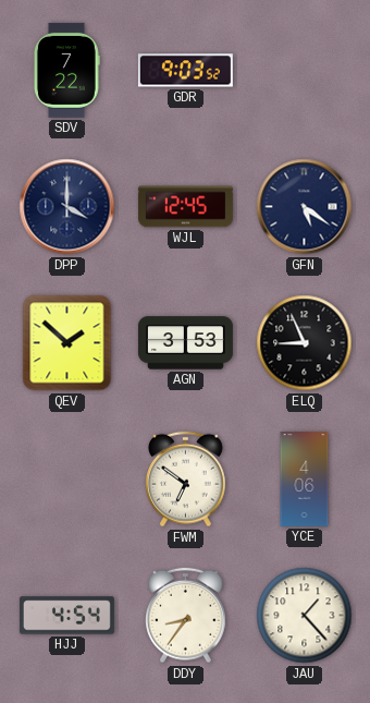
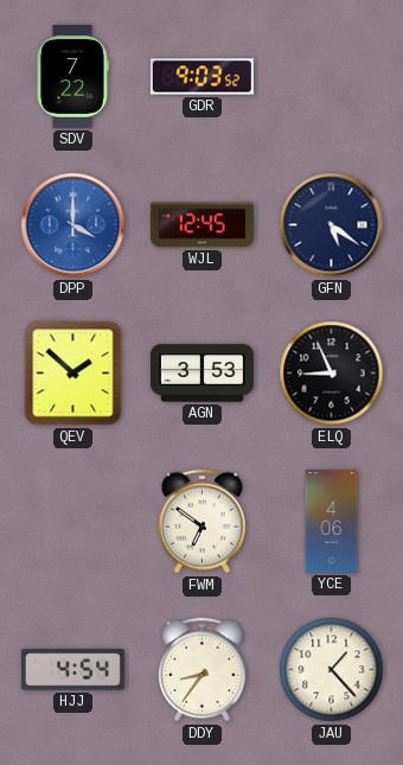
DPP dial: navy -> blue (73, 225)
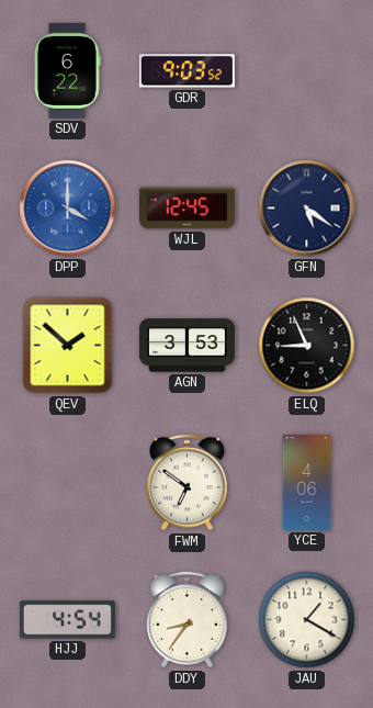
SDV: 7:22 -> 6:22 (67, 70)
JAU: 1:23 -> 1:20 (307, 620)
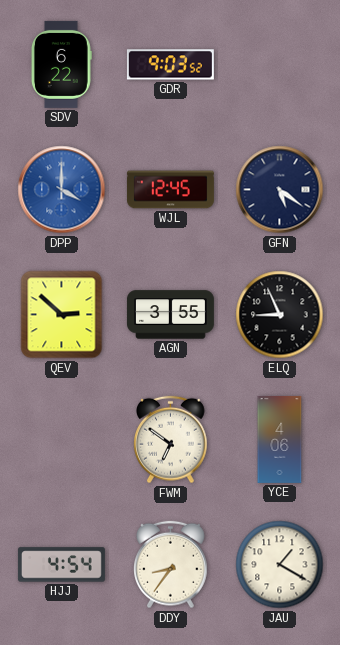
QEV: 1:52 -> 2:52 (62, 315)
AGN: 3:53 -> 3:55 (170, 315)
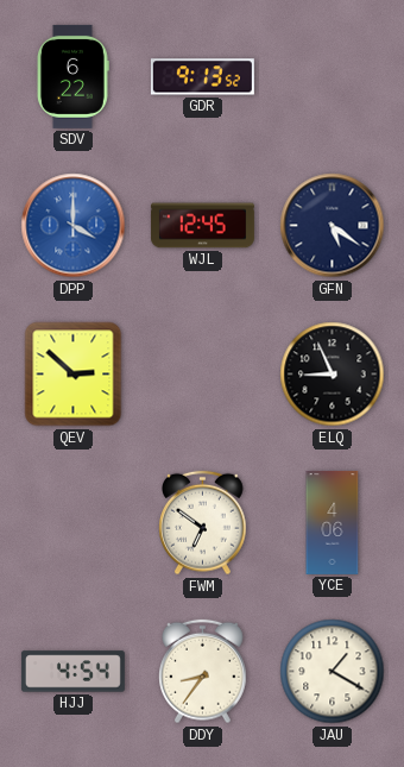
GDR: 9:03 -> 9:13 (202, 77)
AGN: 3:55 -> none (170, 315)
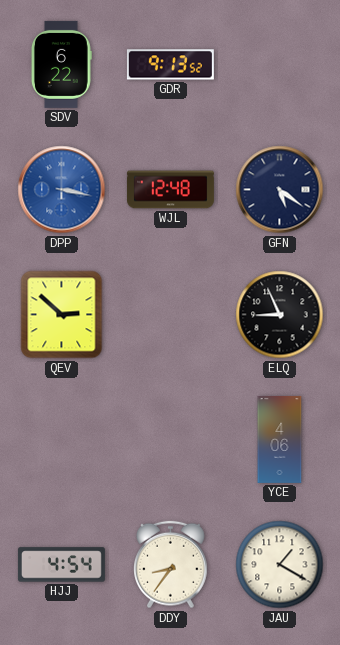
DPP: 4:00 -> 3:17 (62, 190)
WJL: 12:45 -> 12:48 (170, 190)
FWM: 6:51 -> none (203, 523)
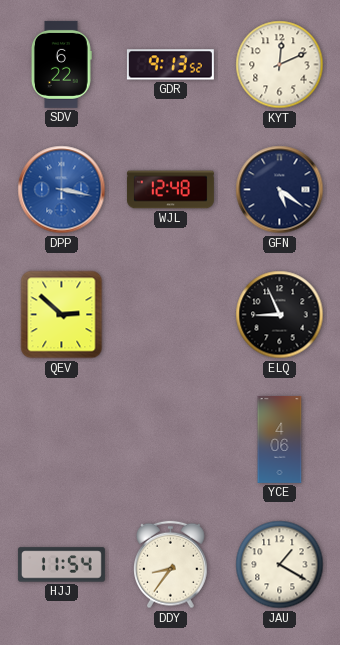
KYT: none -> 12:11 (280, 65)
HJJ: 4:54 -> 11:54 (61, 565)
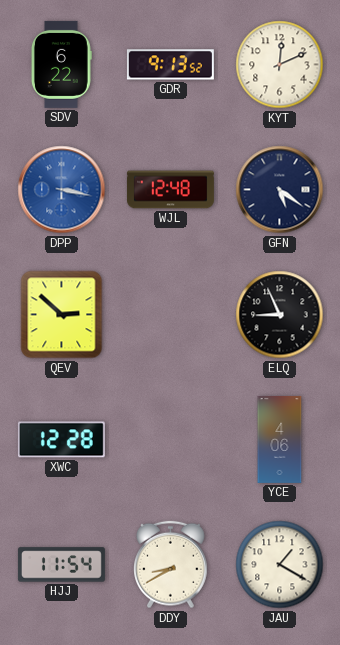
XWC: none -> 12:28 (61, 440)
DDY: 8:36 -> 8:40 (171, 565)
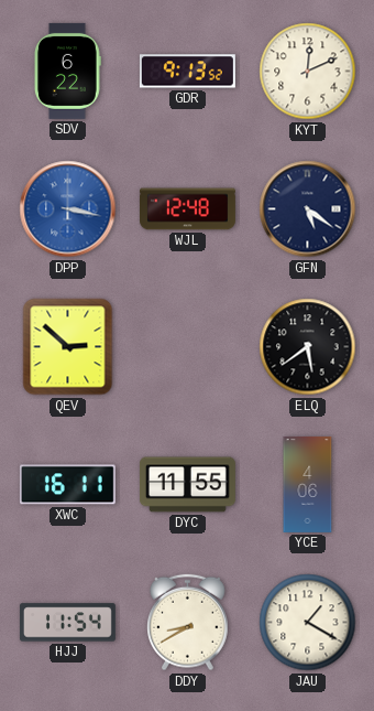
ELQ: 8:56 -> 5:39 (308, 347)
XWC: 12:28 -> 16:11 (67, 485)
DYC: none -> 11:55 (187, 485)
